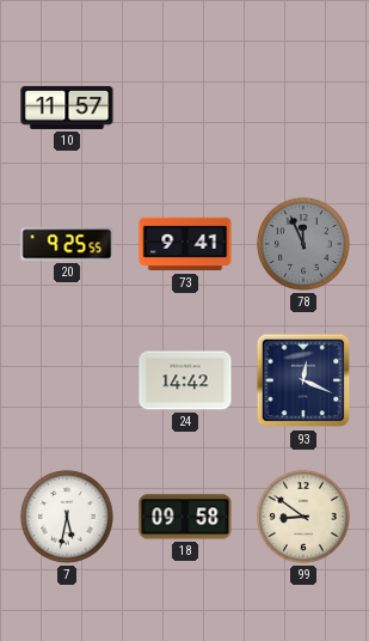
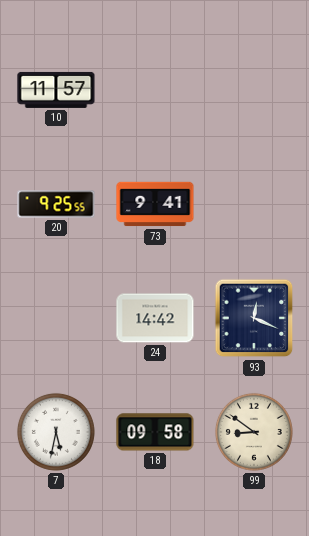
78: 11:56 -> none (303, 244)
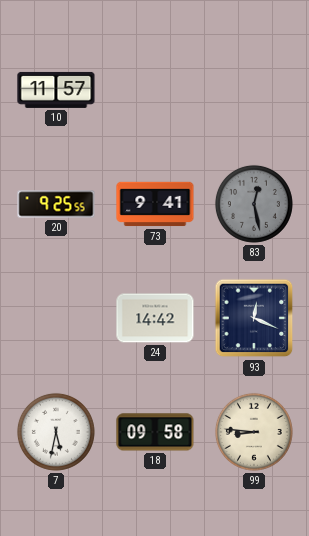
83: none -> 12:28 (254, 204)
99: 8:51 -> 8:46 (254, 432)
